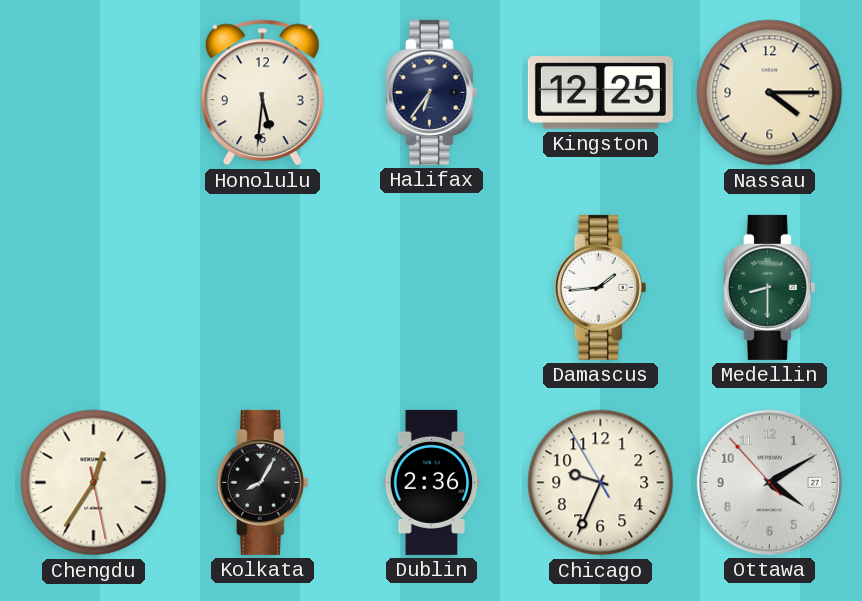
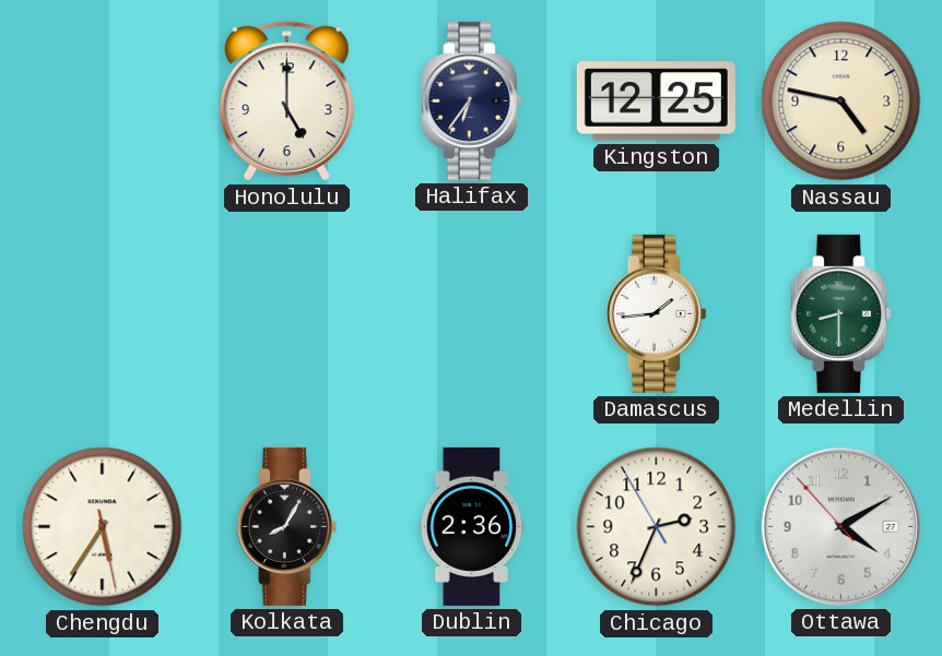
Honolulu: 5:31 -> 5:00 (286, 102)
Nassau: 4:15 -> 4:47 (841, 102)
Chengdu: 12:35 -> 5:35 (103, 527)
Chicago: 9:33 -> 2:33 (657, 527)
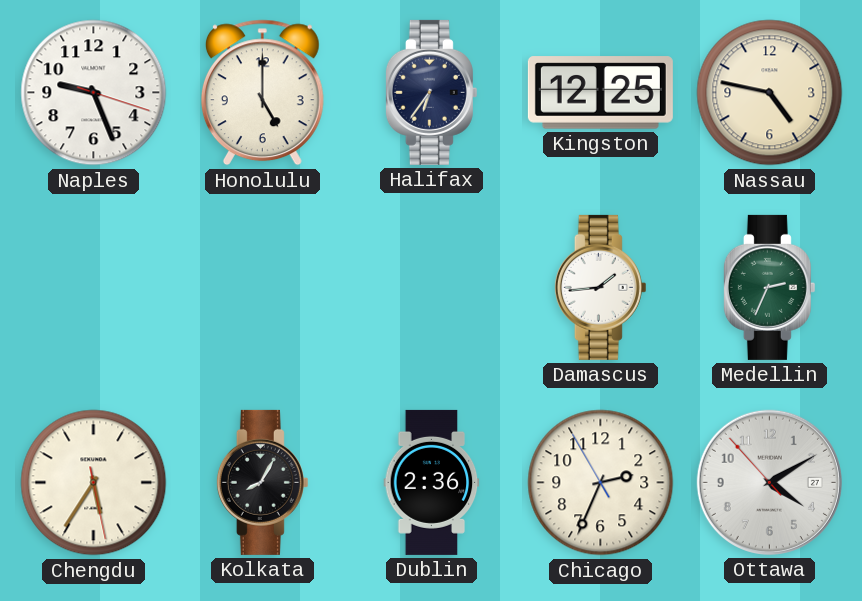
Naples: none -> 9:26 (94, 93)
Medellin: 8:30 -> 2:34 (769, 287)
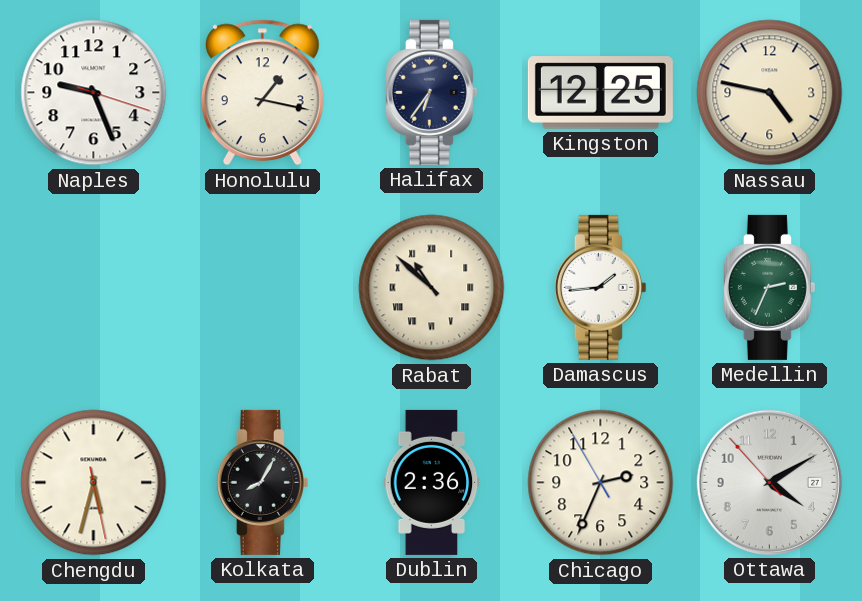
Honolulu: 5:00 -> 1:17 (262, 93)
Rabat: none -> 10:52 (432, 288)
Chengdu: 5:35 -> 5:32 (94, 483)
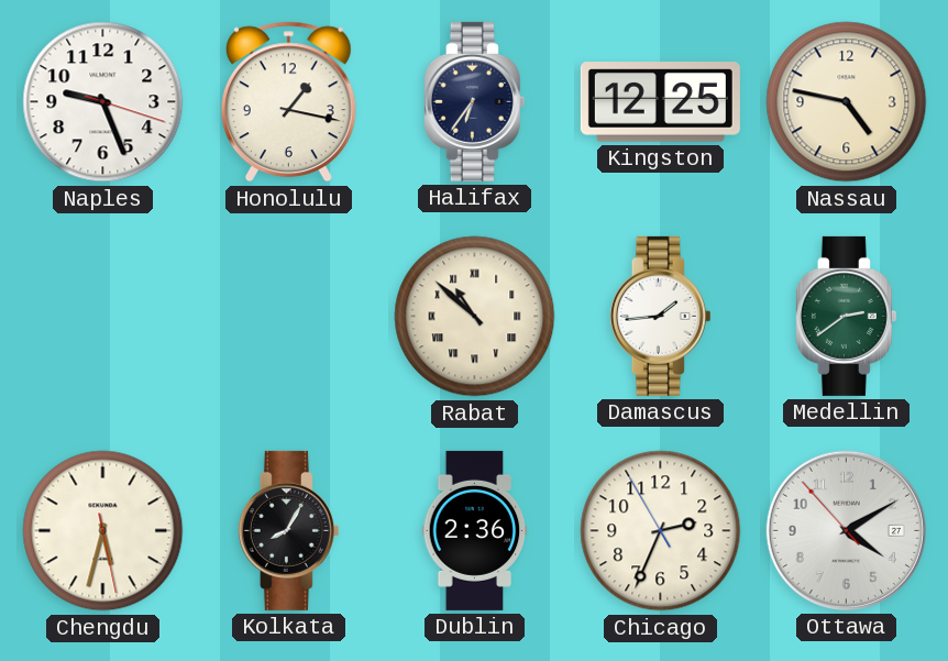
Medellin: 2:34 -> 2:39 (846, 316)
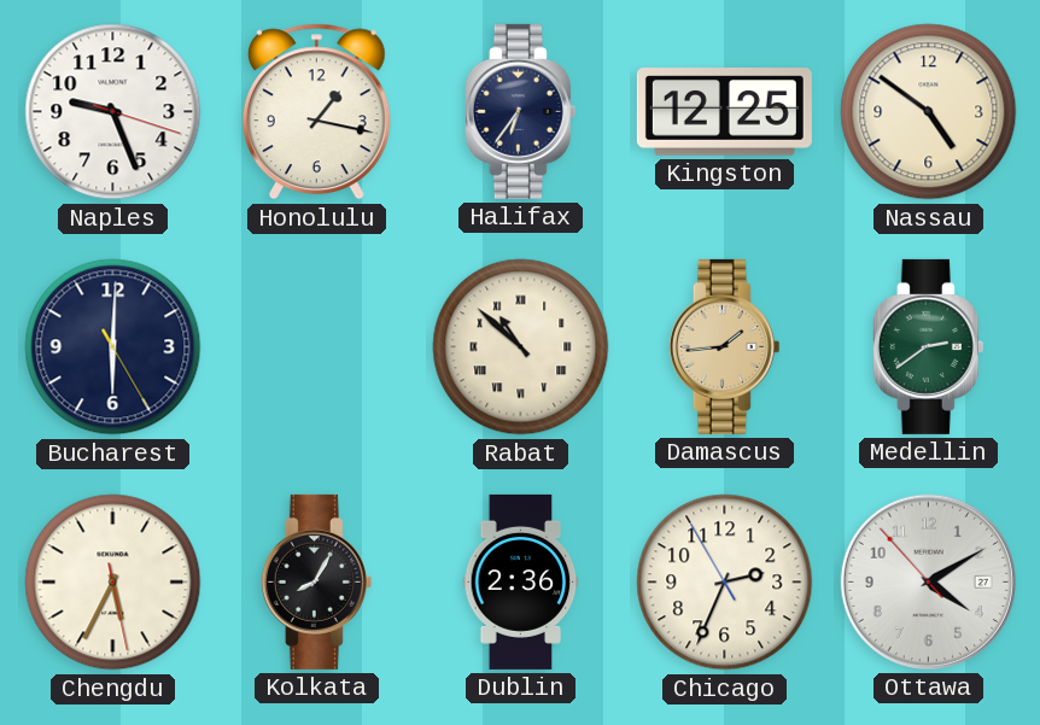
Nassau: 4:47 -> 4:51 (929, 112)
Bucharest: none -> 6:00 (113, 347)
Damascus dial: white -> champagne (724, 346)
Chengdu: 5:32 -> 5:34 (113, 583)
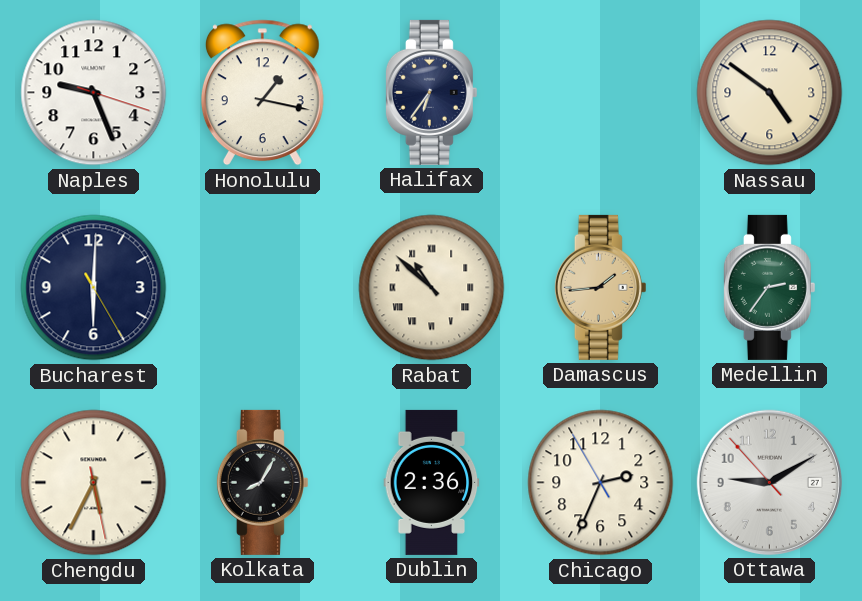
Kingston: 12:25 -> none (724, 112)
Medellin: 2:39 -> 2:36 (769, 287)
Ottawa: 4:09 -> 9:09 (769, 482)
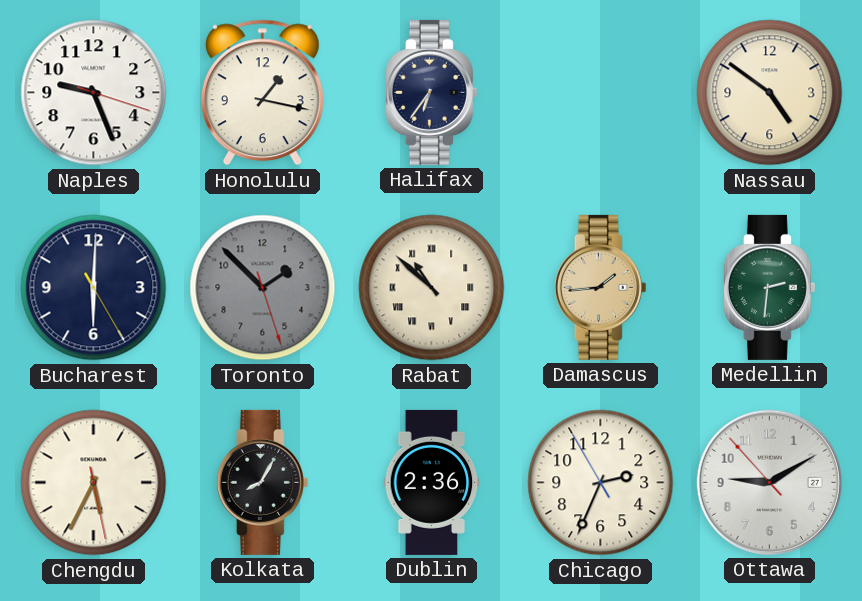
Toronto: none -> 1:52 (263, 288)
Medellin: 2:36 -> 2:31 (769, 287)
